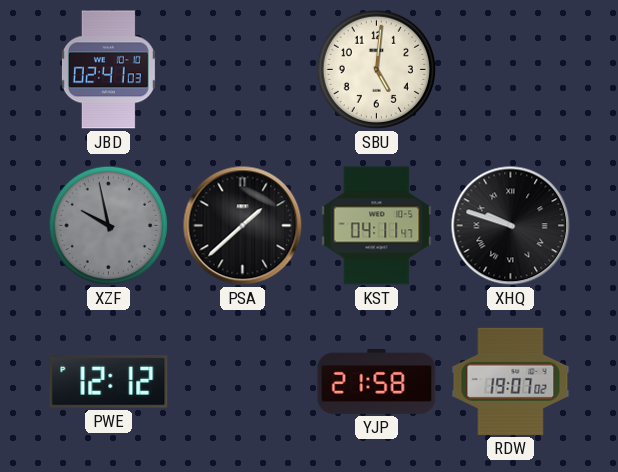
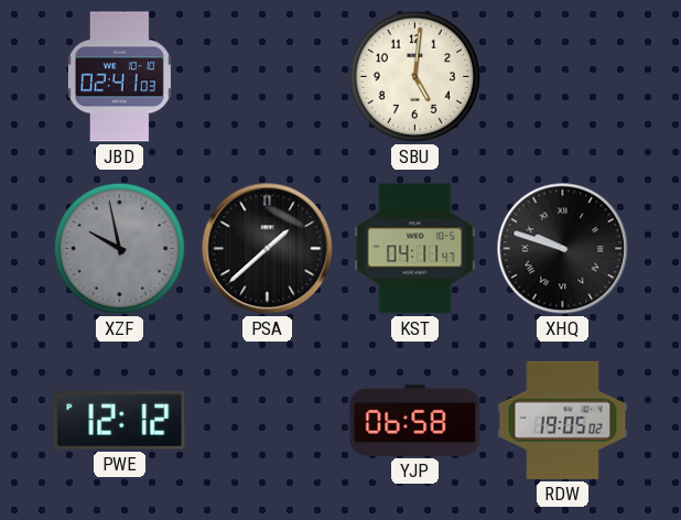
YJP: 21:58 -> 06:58 (415, 420)
RDW: 19:07 -> 19:05 (563, 420)
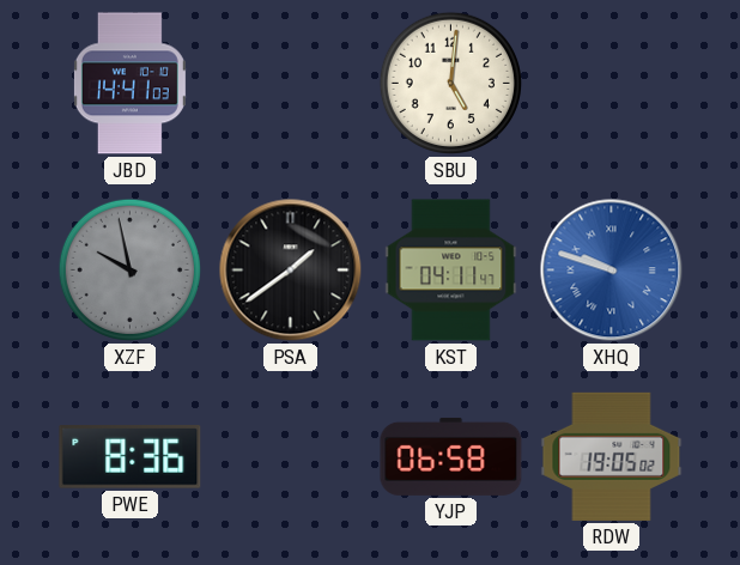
JBD: 02:41 -> 14:41 (129, 84)
PSA: 1:38 -> 1:39 (291, 271)
XHQ dial: black -> blue (612, 271)
PWE: 12:12 -> 8:36 (131, 457)
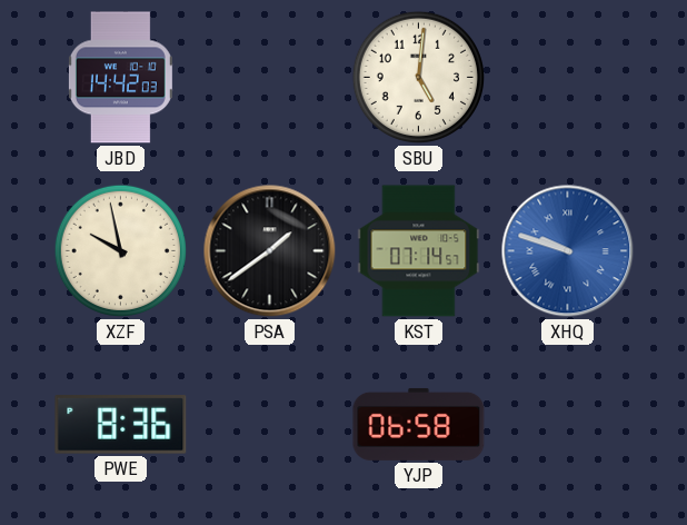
JBD: 14:41 -> 14:42 (120, 78)
XZF dial: grey -> cream (120, 250)
KST: 04:11 -> 07:14 (419, 251)
RDW: 19:05 -> none (612, 456)
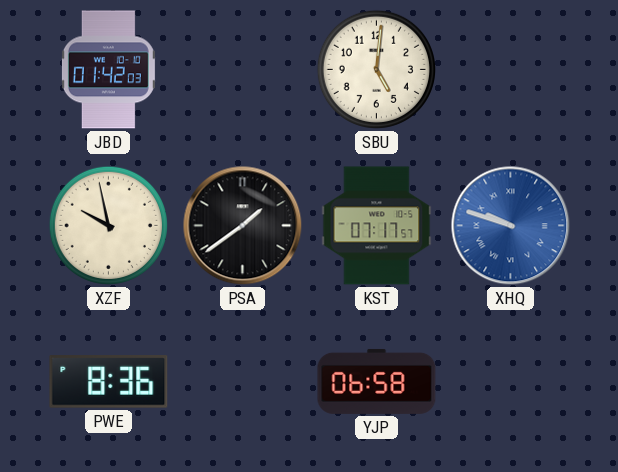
JBD: 14:42 -> 01:42 (108, 70)
KST: 07:14 -> 07:17 (377, 226)
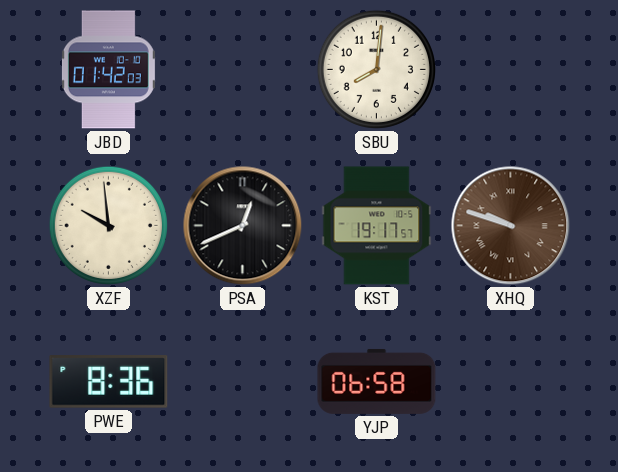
SBU: 5:01 -> 8:01 (376, 69)
XZF: 9:58 -> 9:59 (108, 225)
PSA: 1:39 -> 12:41 (243, 226)
KST: 07:17 -> 19:17 (377, 226)
XHQ dial: blue -> brown (511, 226)
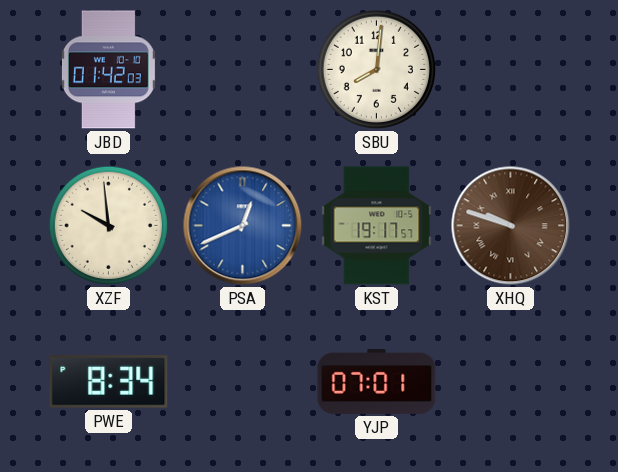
PSA dial: black -> blue (243, 226)
PWE: 8:36 -> 8:34 (109, 382)
YJP: 06:58 -> 07:01 (377, 381)
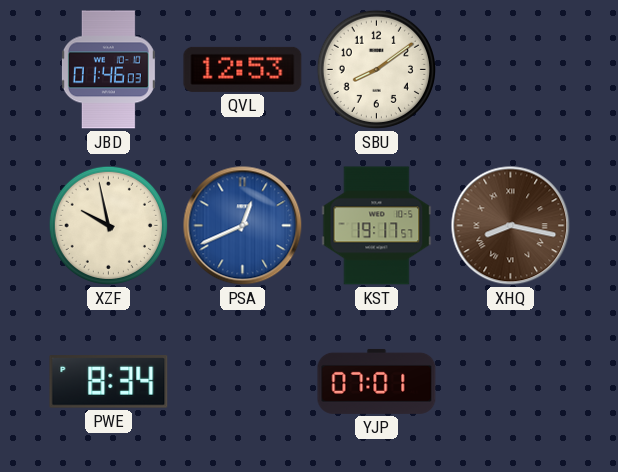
JBD: 01:42 -> 01:46 (108, 70)
QVL: none -> 12:53 (243, 69)
SBU: 8:01 -> 8:09 (376, 69)
XZF: 9:59 -> 9:58 (108, 225)
XHQ: 9:48 -> 8:17 (511, 226)
